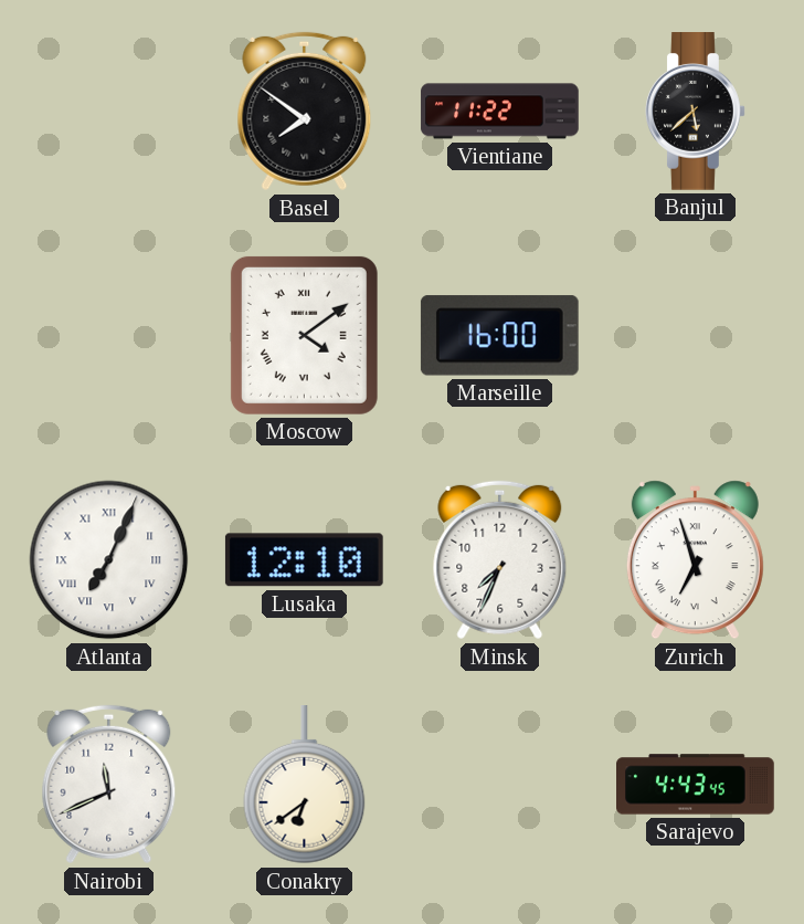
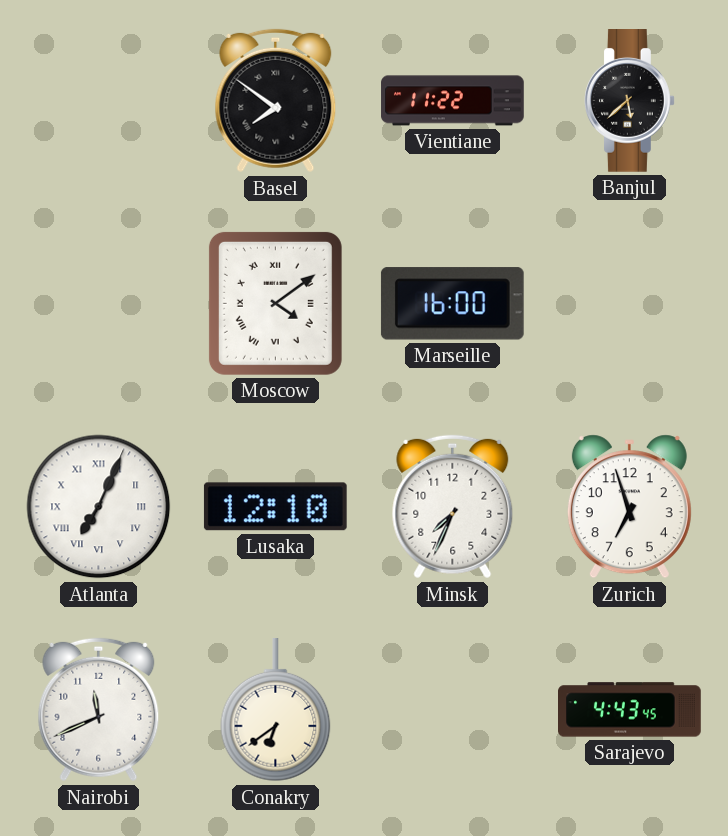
Zurich numerals: Roman -> Arabic (629, 507)
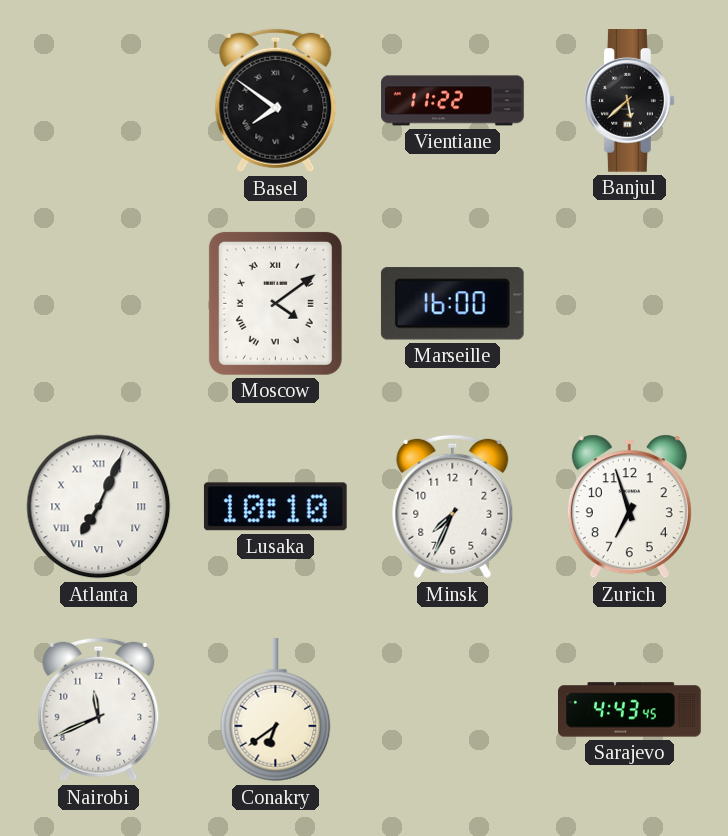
Lusaka: 12:10 -> 10:10 (275, 507)
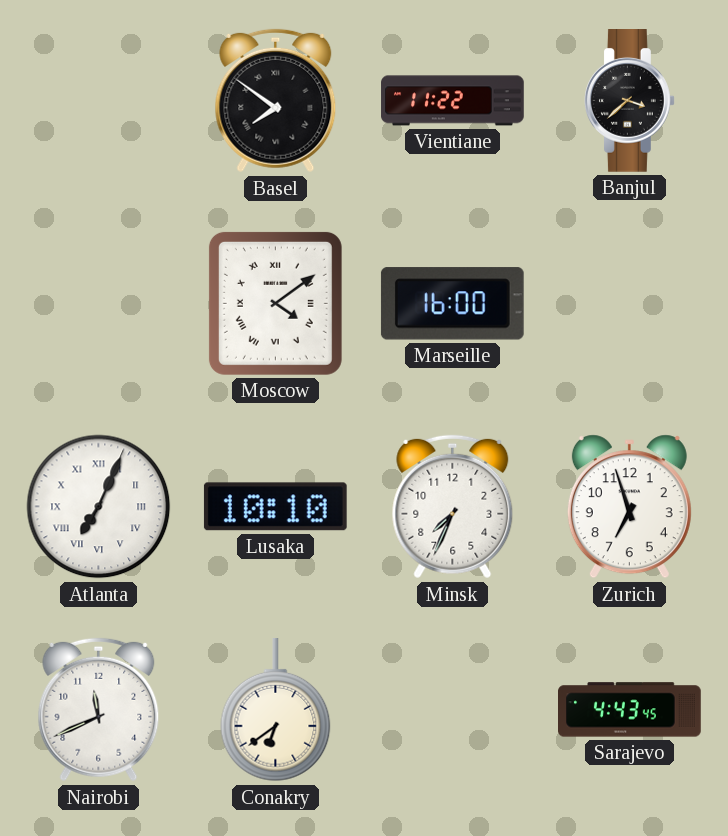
Banjul: 5:38 -> 3:38 (630, 101)
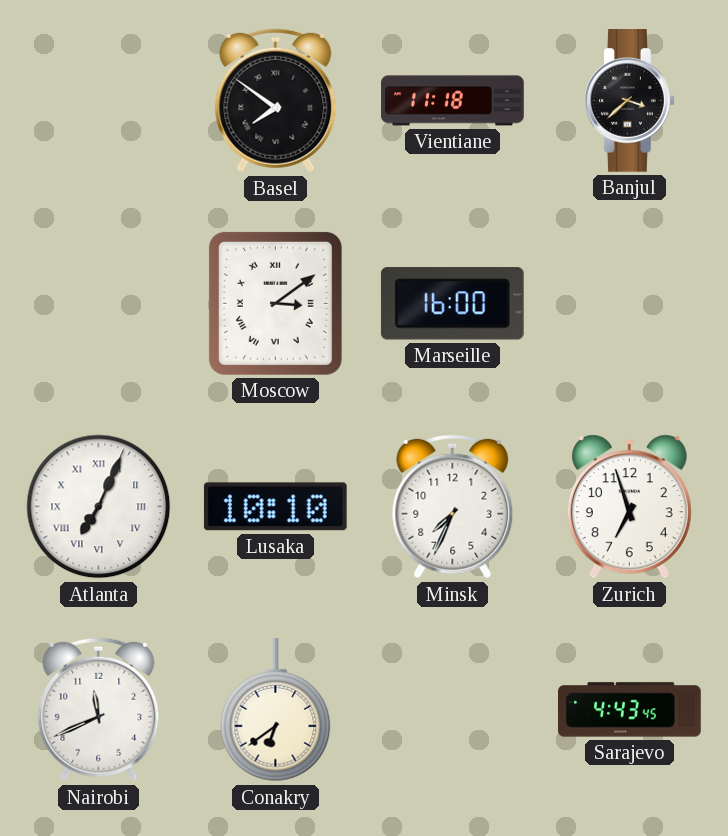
Vientiane: 11:22 -> 11:18 (453, 101)
Moscow: 4:09 -> 3:09 (275, 303)
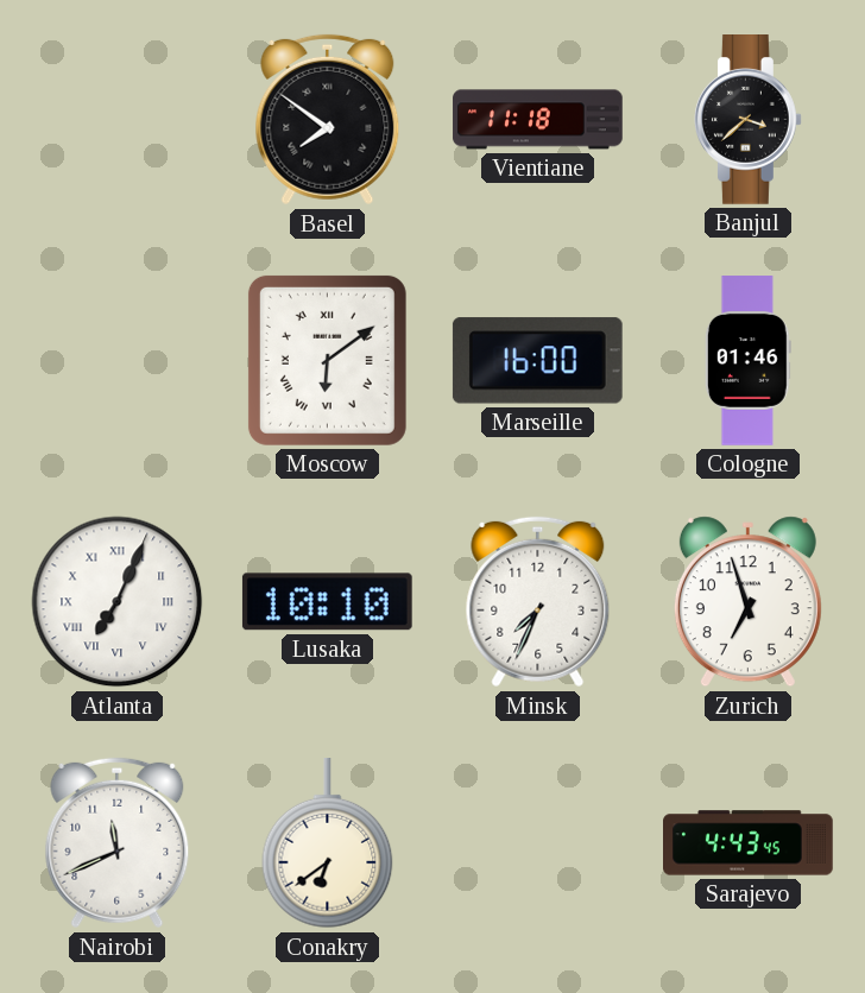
Moscow: 3:09 -> 6:09 (327, 360)
Cologne: none -> 01:46 (747, 361)
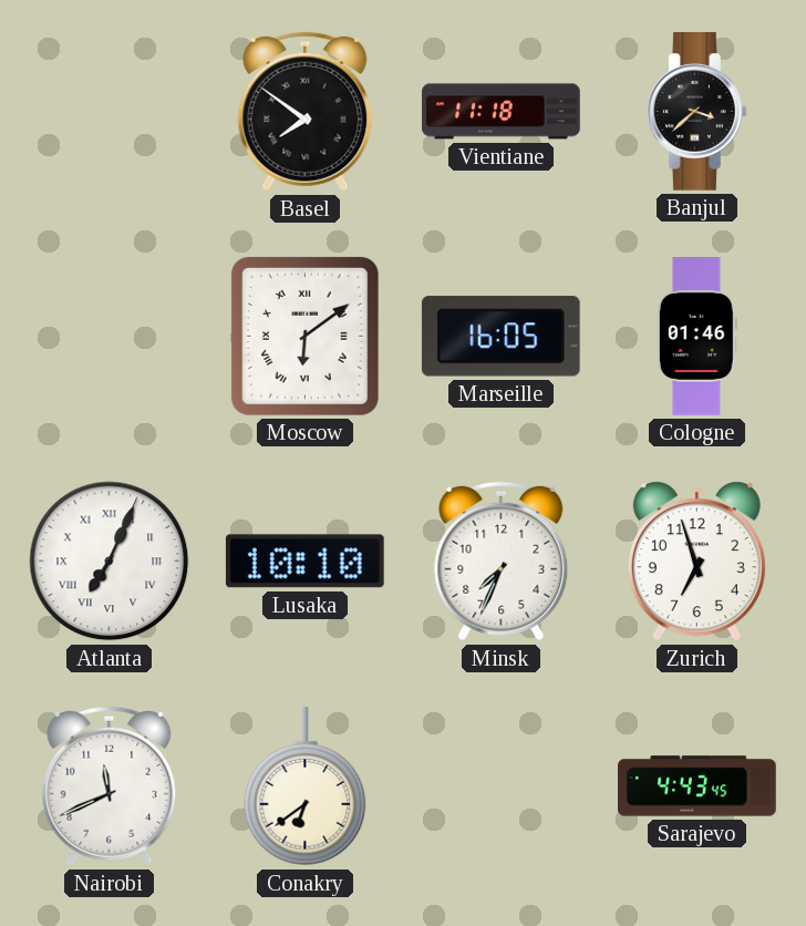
Marseille: 16:00 -> 16:05 (500, 337)
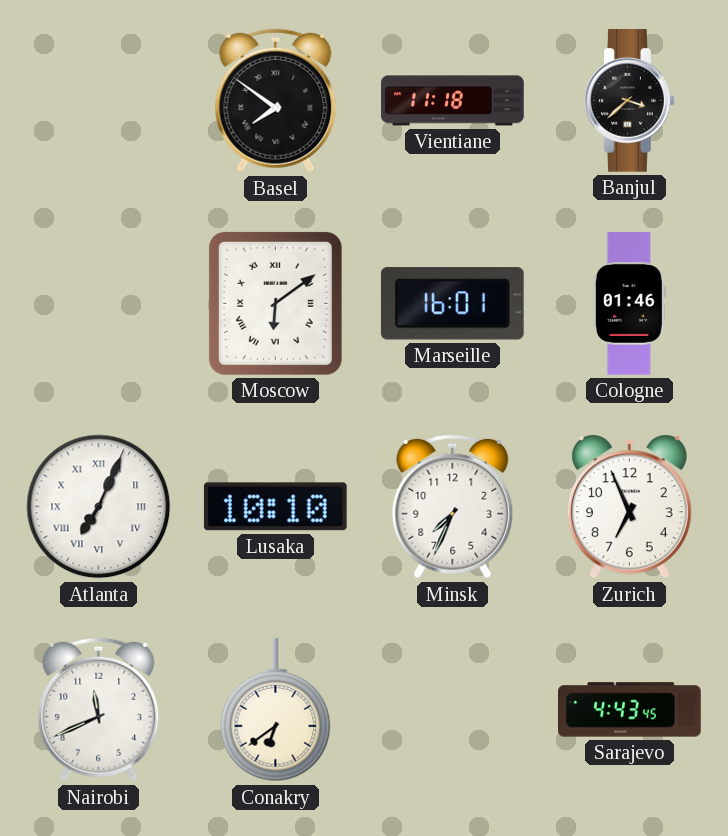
Marseille: 16:05 -> 16:01 (452, 304)
Zurich: 6:57 -> 6:56 (629, 507)
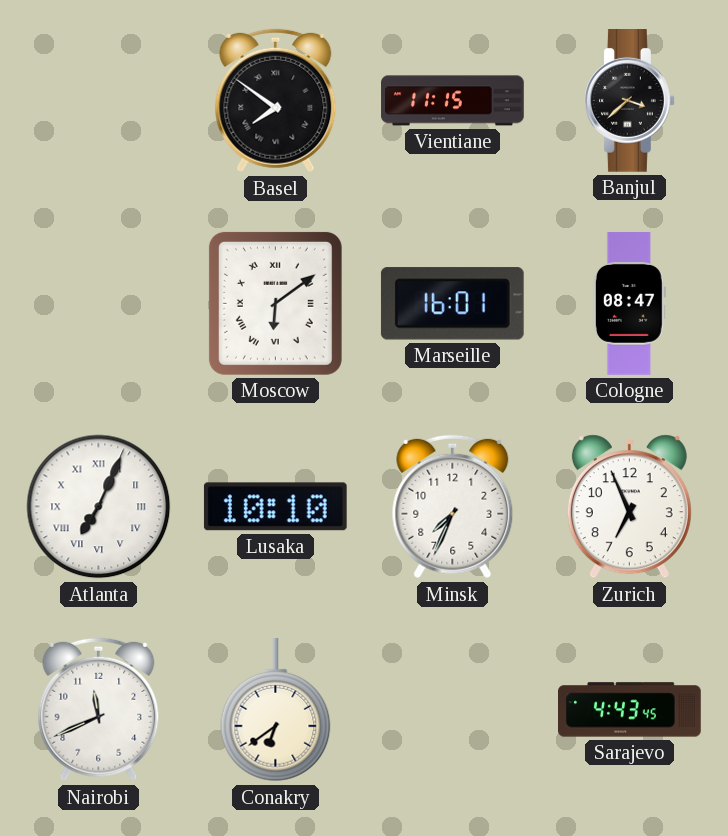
Vientiane: 11:18 -> 11:15 (453, 101)
Cologne: 01:46 -> 08:47 (629, 304)
